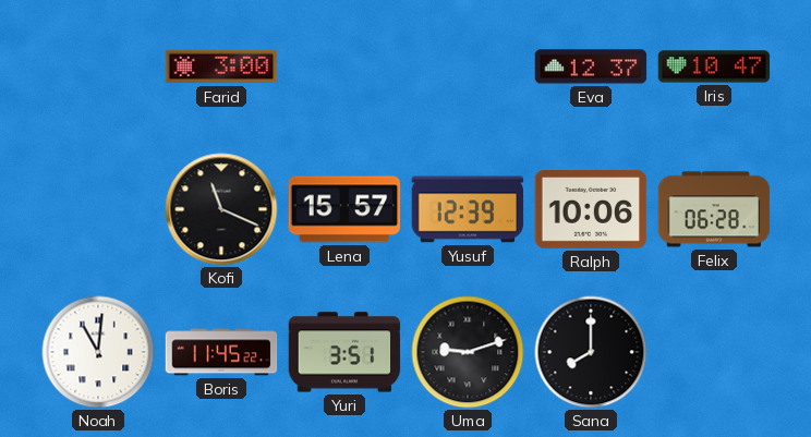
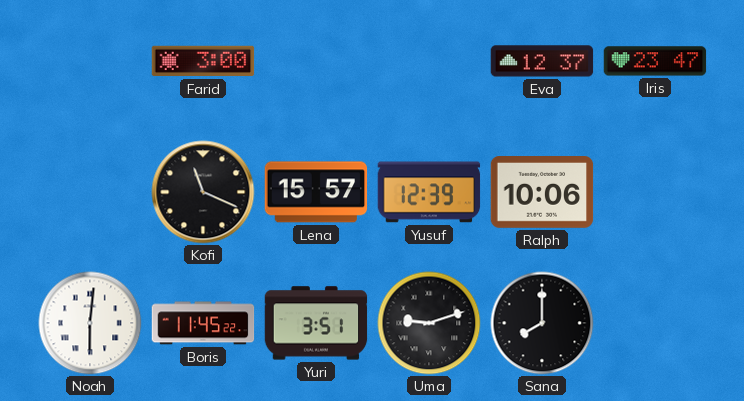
Iris: 10:47 -> 23:47 (655, 61)
Felix: 06:28 -> none (714, 209)
Noah: 11:01 -> 6:01 (90, 323)
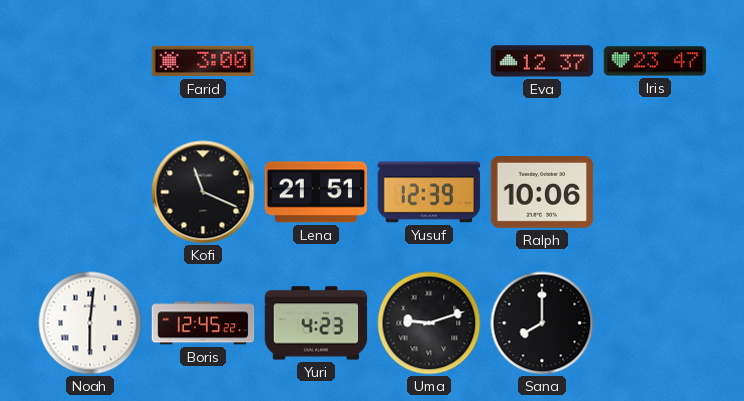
Lena: 15:57 -> 21:51 (316, 192)
Boris: 11:45 -> 12:45 (203, 323)
Yuri: 3:51 -> 4:23 (316, 323)
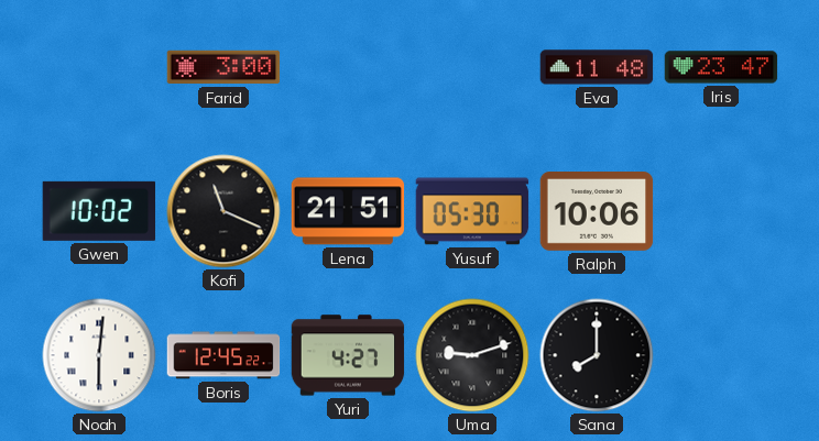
Eva: 12:37 -> 11:48 (597, 67)
Gwen: none -> 10:02 (99, 211)
Yusuf: 12:39 -> 05:30 (472, 211)
Yuri: 4:23 -> 4:27 (348, 355)
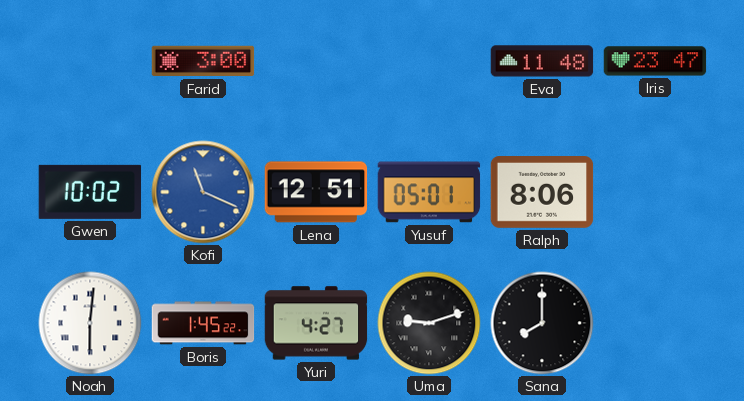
Kofi dial: black -> blue (203, 192)
Lena: 21:51 -> 12:51 (316, 192)
Yusuf: 05:30 -> 05:01 (429, 192)
Ralph: 10:06 -> 8:06 (542, 193)
Boris: 12:45 -> 1:45 (203, 323)
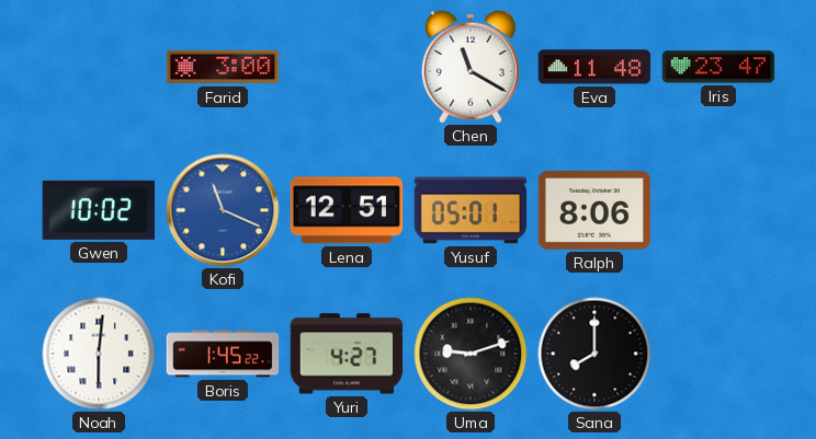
Chen: none -> 11:20 (471, 67)
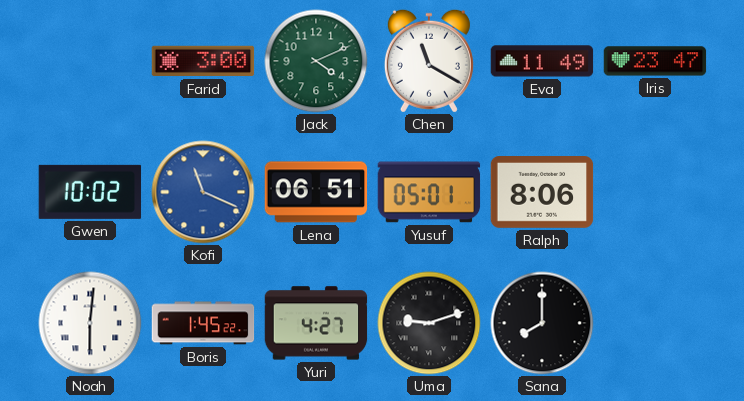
Jack: none -> 4:11 (316, 61)
Eva: 11:48 -> 11:49 (542, 61)
Lena: 12:51 -> 06:51 (316, 192)
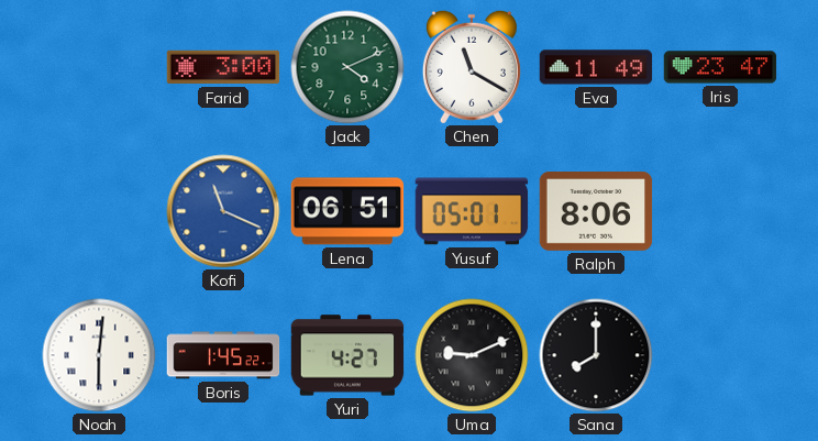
Gwen: 10:02 -> none (90, 192)
Uma: 9:12 -> 9:11 (472, 355)
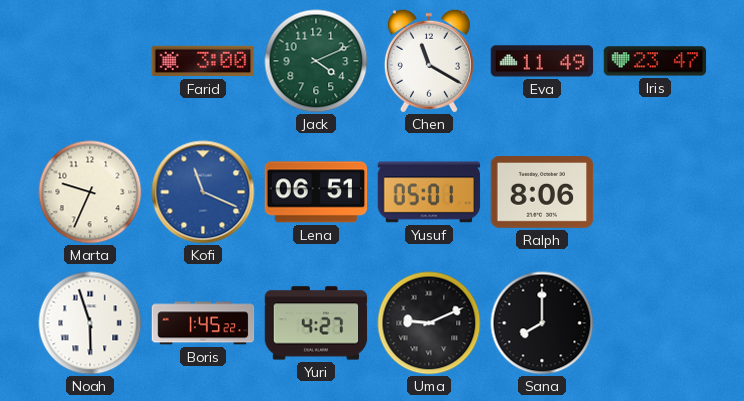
Marta: none -> 9:34 (90, 192)
Noah: 6:01 -> 5:57 (90, 323)
